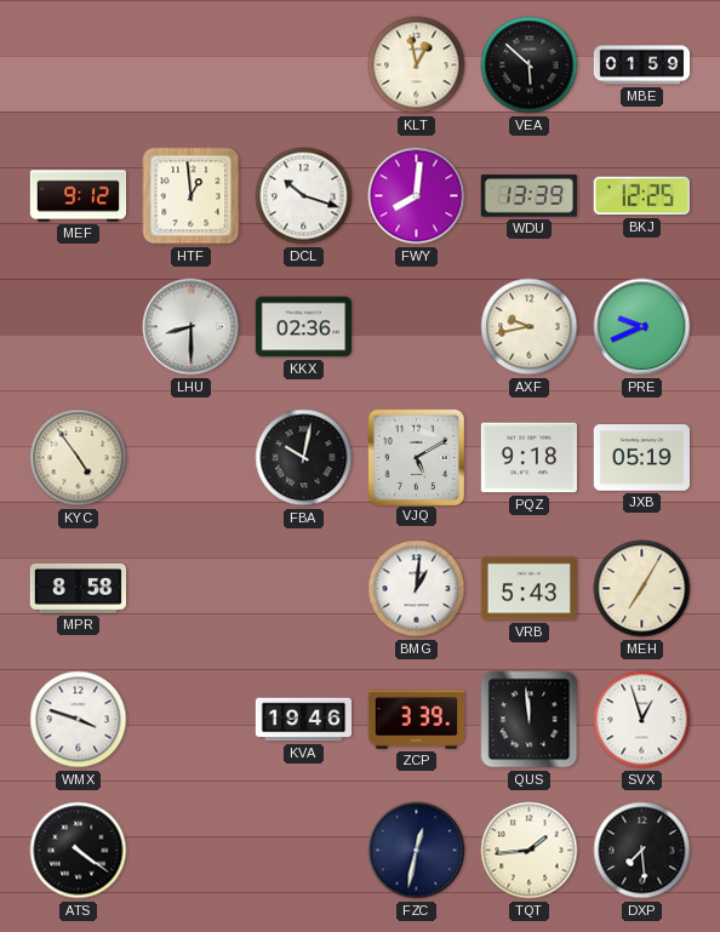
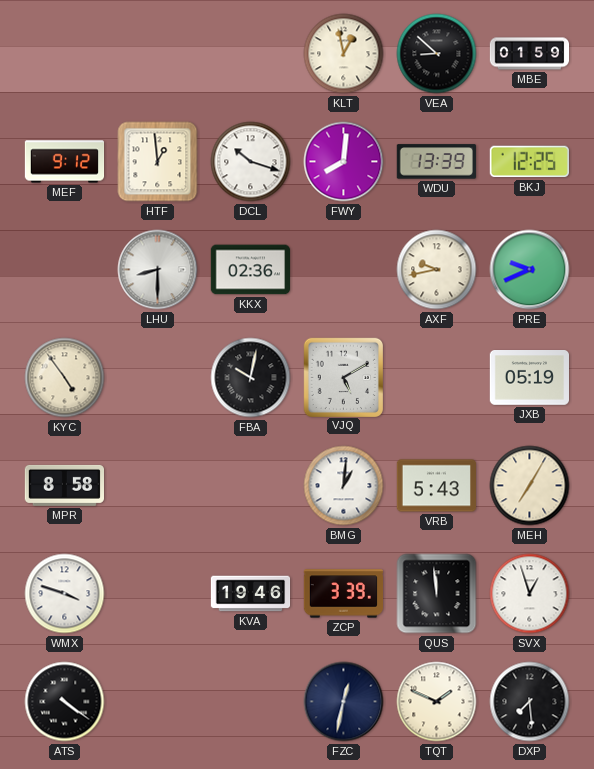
VEA: 5:52 -> 8:52 (437, 54)
PQZ: 9:18 -> none (528, 458)
TQT: 1:44 -> 1:49 (437, 702)
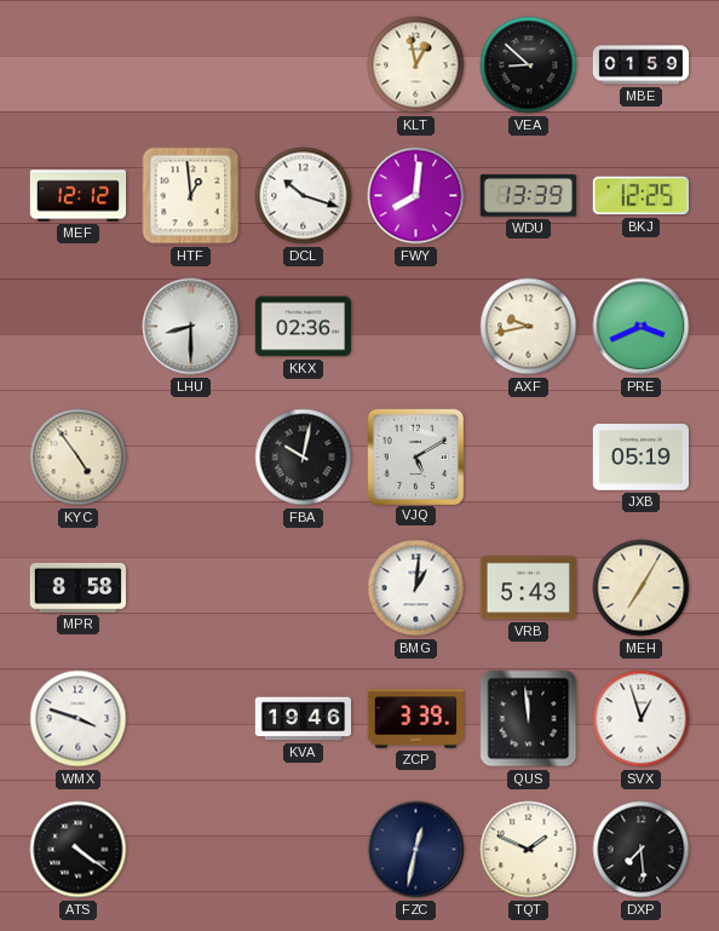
MEF: 9:12 -> 12:12 (79, 196)
PRE: 9:41 -> 3:41 (642, 327)
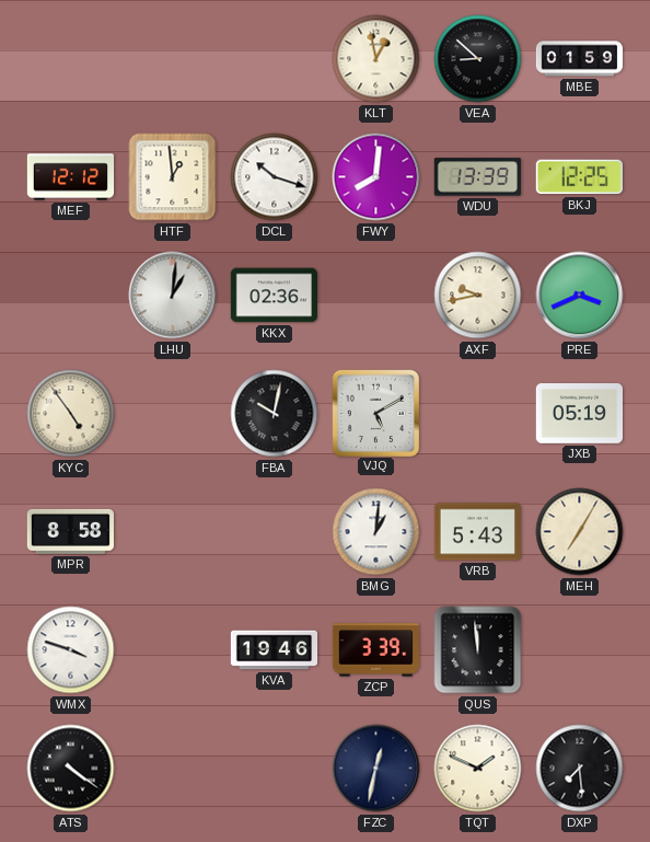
LHU: 8:30 -> 1:01 (173, 296)
SVX: 12:57 -> none (642, 719)
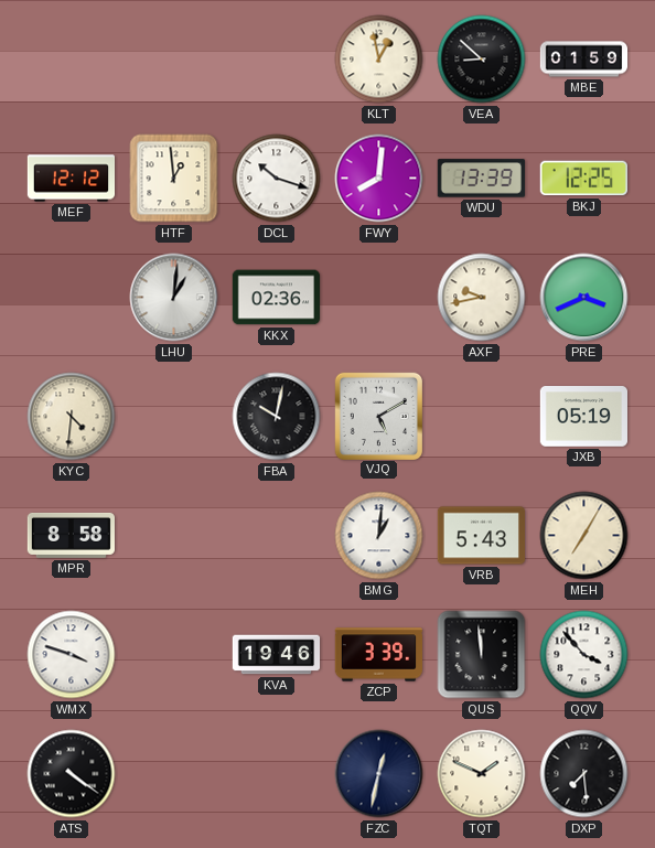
KYC: 4:54 -> 4:31 (72, 417)
QQV: none -> 3:53 (584, 655)
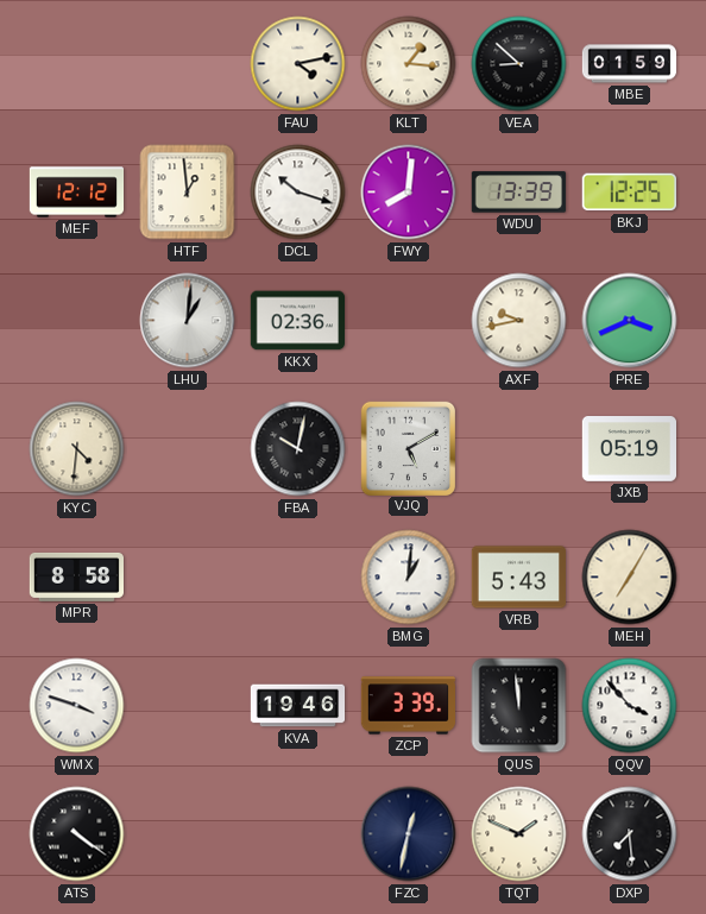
FAU: none -> 4:13 (298, 64)
KLT: 12:58 -> 1:16 (409, 64)
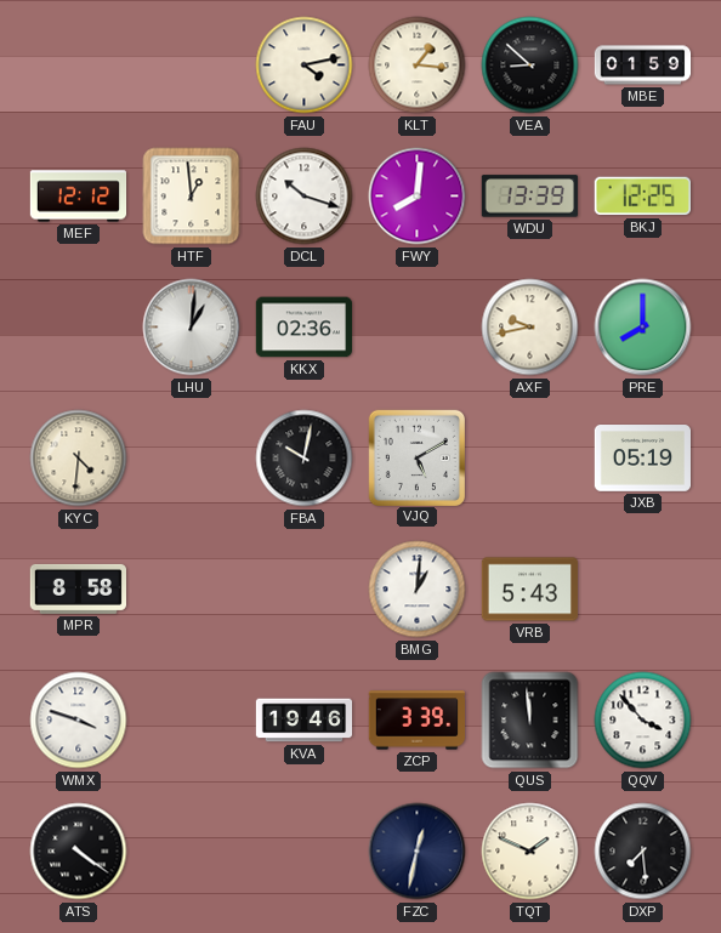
PRE: 3:41 -> 8:00 (643, 328)
MEH: 7:05 -> none (630, 578)
